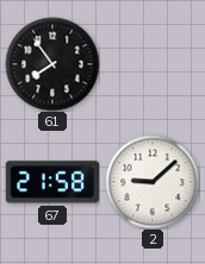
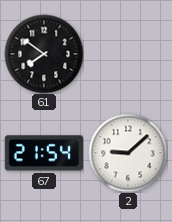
61: 7:54 -> 7:51 (44, 54)
67: 21:58 -> 21:54 (43, 153)
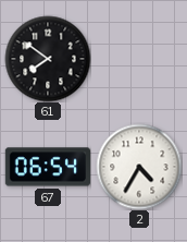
67: 21:54 -> 06:54 (47, 167)
2: 9:08 -> 4:35 (139, 167)
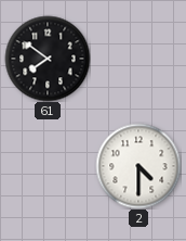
67: 06:54 -> none (47, 167)
2: 4:35 -> 4:30 (138, 166)
